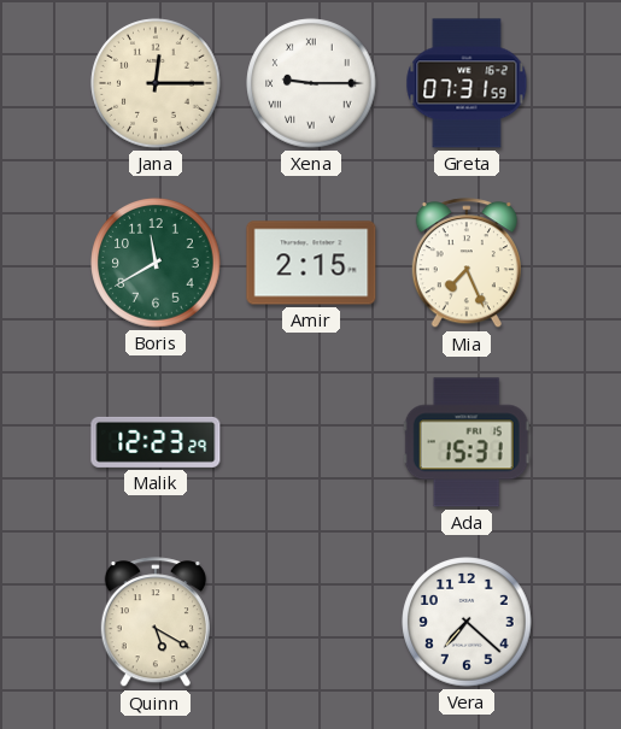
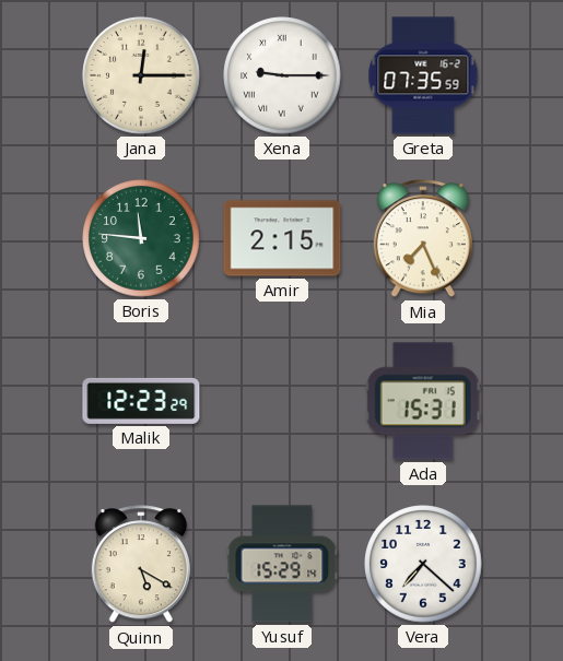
Greta: 07:31 -> 07:35 (423, 75)
Boris: 11:40 -> 11:46 (141, 238)
Yusuf: none -> 15:29 (282, 564)
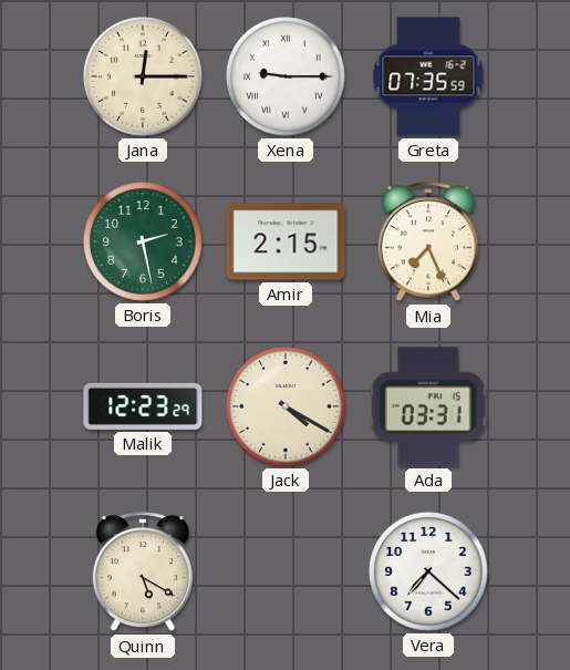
Boris: 11:46 -> 2:28 (143, 241)
Jack: none -> 4:20 (286, 406)
Ada: 15:31 -> 03:31 (428, 406)
Yusuf: 15:29 -> none (282, 564)
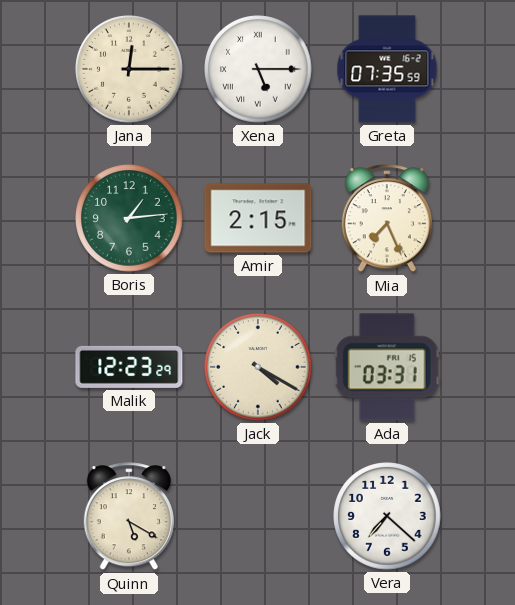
Xena: 9:15 -> 5:15 (258, 69)
Boris: 2:28 -> 1:14 (129, 218)
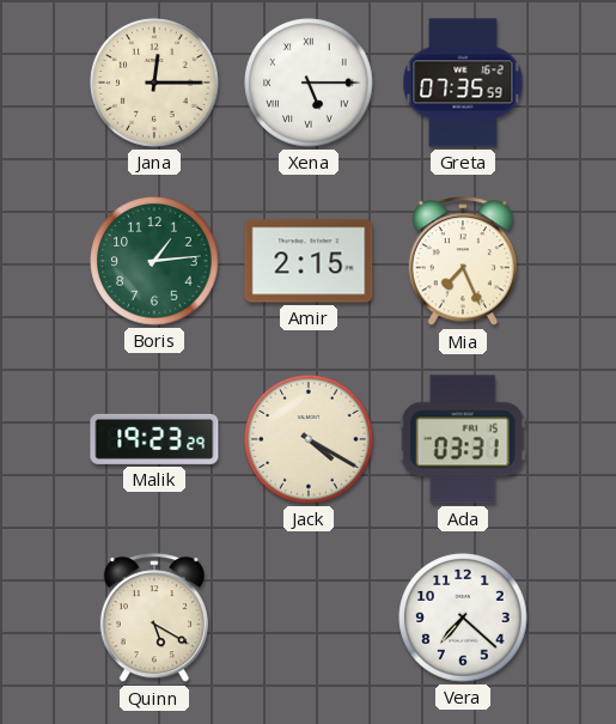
Malik: 12:23 -> 19:23 (154, 439)
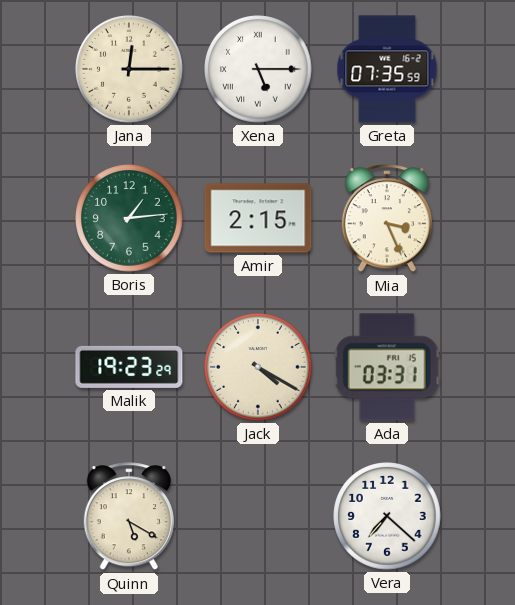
Mia: 7:26 -> 3:26 (387, 219)
